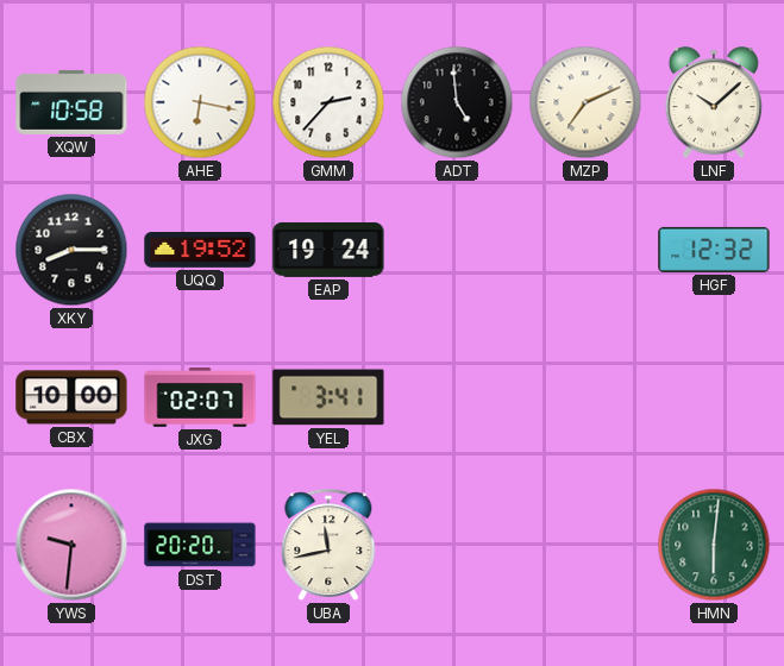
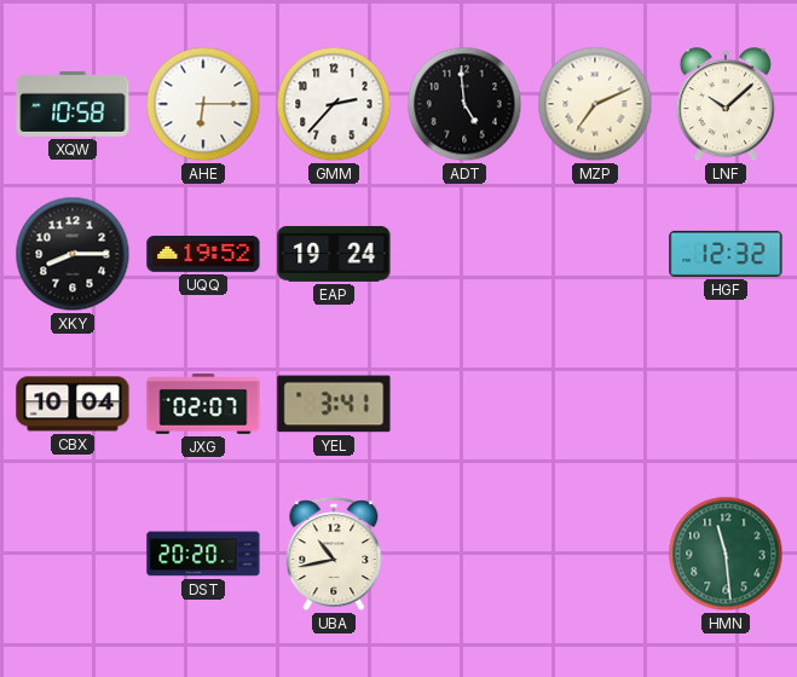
AHE: 6:17 -> 6:15 (203, 104)
CBX: 10:00 -> 10:04 (73, 404)
YWS: 9:31 -> none (71, 545)
UBA: 11:43 -> 10:43 (334, 554)
HMN: 6:01 -> 11:29 (726, 554)
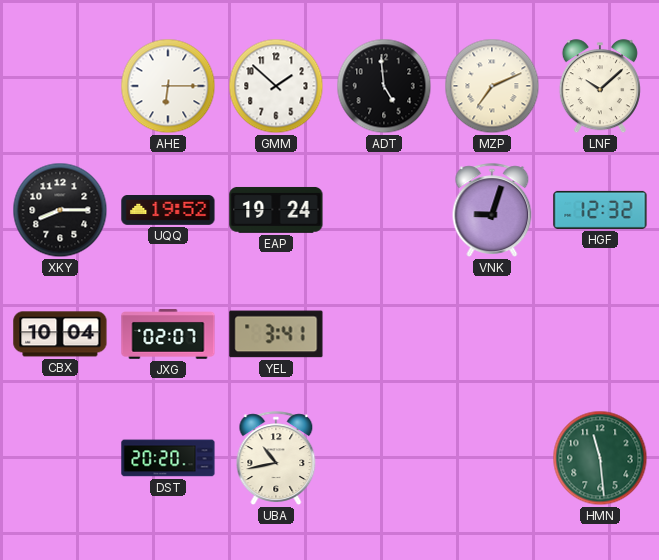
XQW: 10:58 -> none (73, 104)
GMM: 2:37 -> 1:52 (276, 86)
VNK: none -> 9:03 (492, 210)
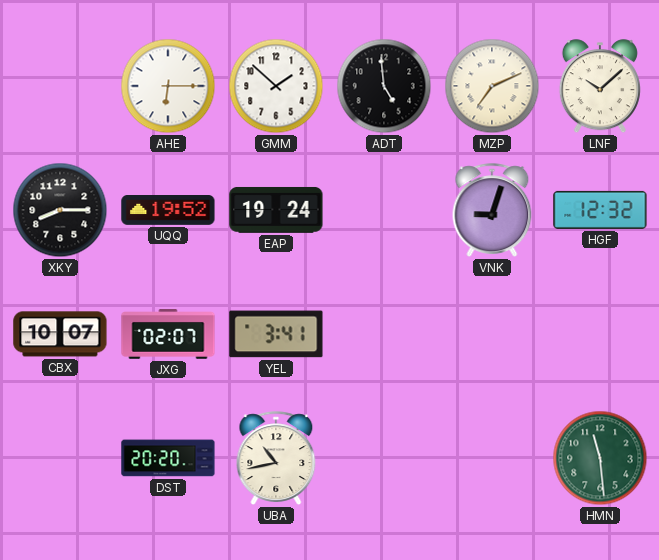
CBX: 10:04 -> 10:07 (60, 334)
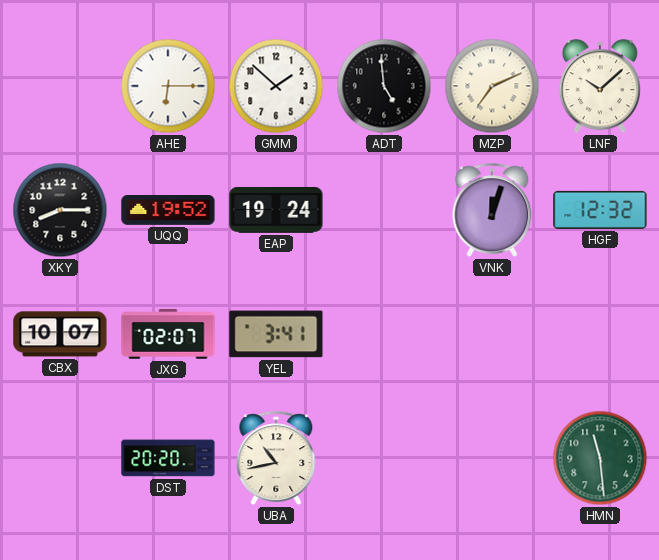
VNK: 9:03 -> 12:03 (492, 210)
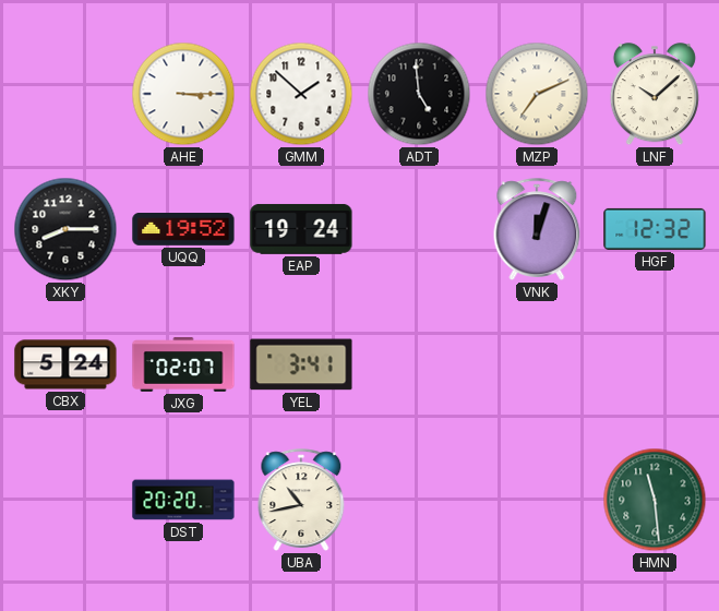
AHE: 6:15 -> 3:15 (183, 94)
CBX: 10:07 -> 5:24 (65, 364)
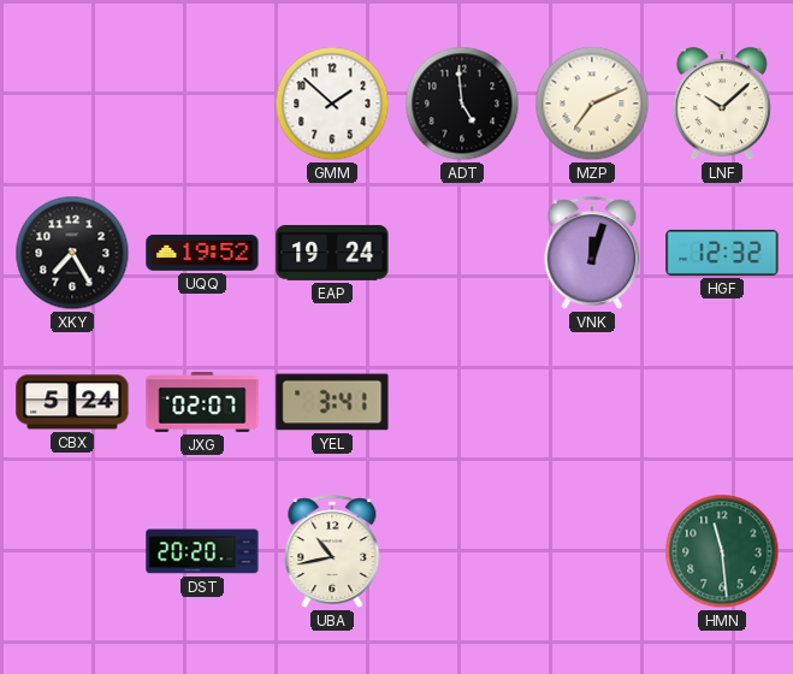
AHE: 3:15 -> none (183, 94)
XKY: 8:15 -> 7:25 (72, 253)
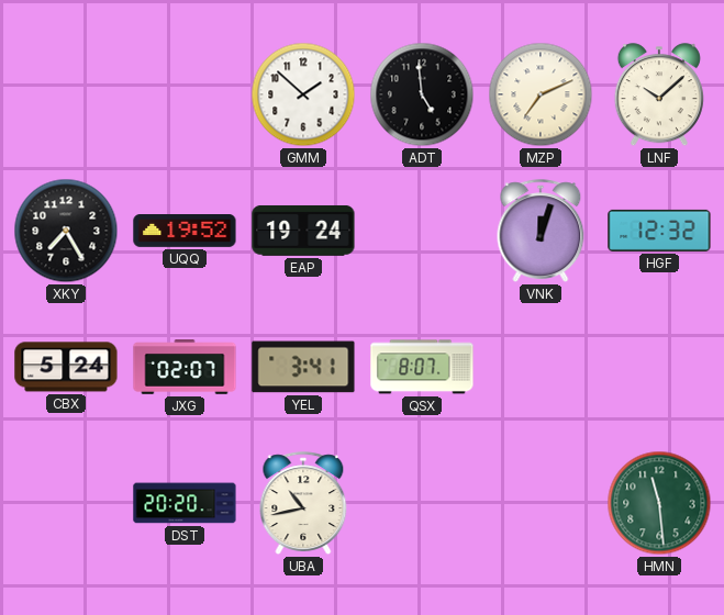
QSX: none -> 8:07 (422, 367)
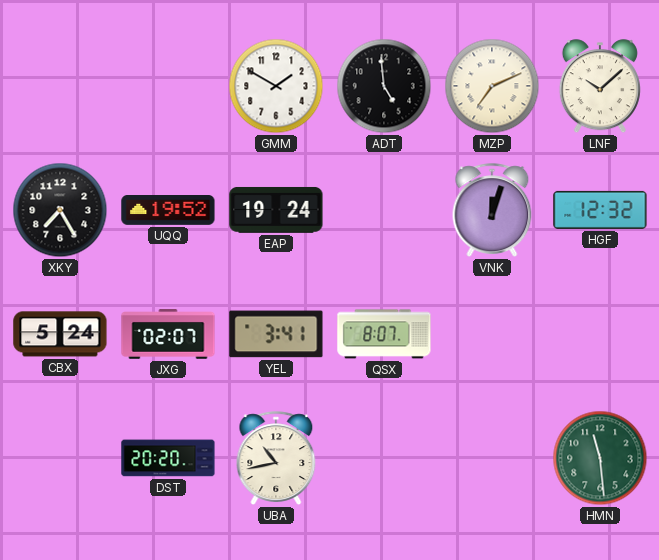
GMM: 1:52 -> 1:50 (276, 86)
